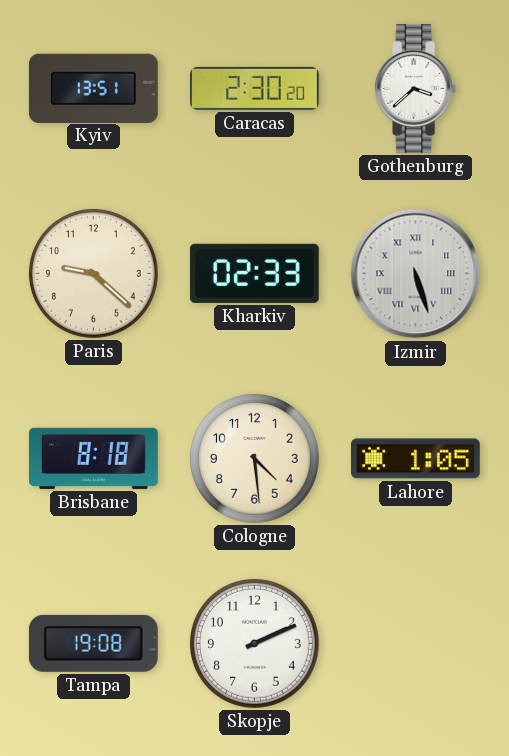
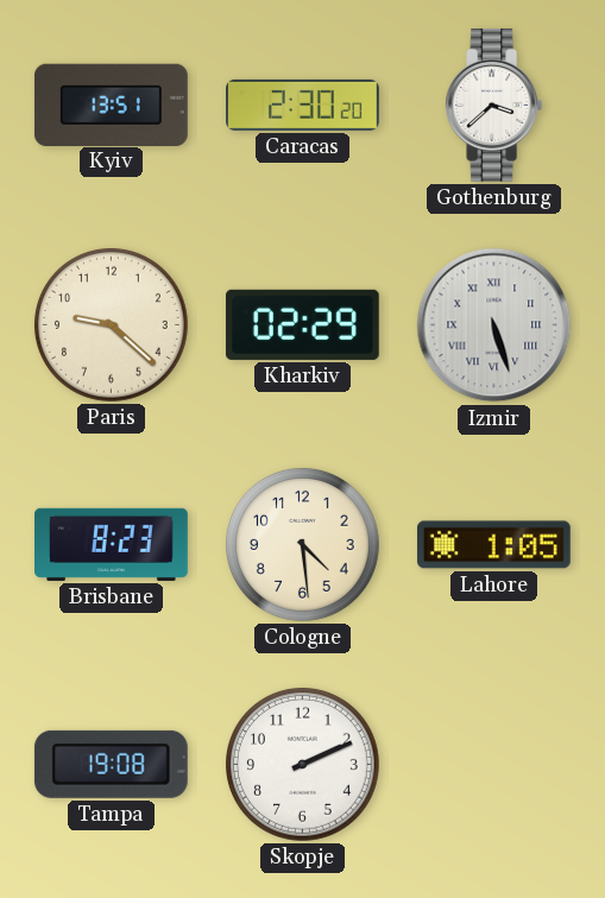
Kharkiv: 02:33 -> 02:29 (302, 324)
Brisbane: 8:18 -> 8:23 (112, 544)
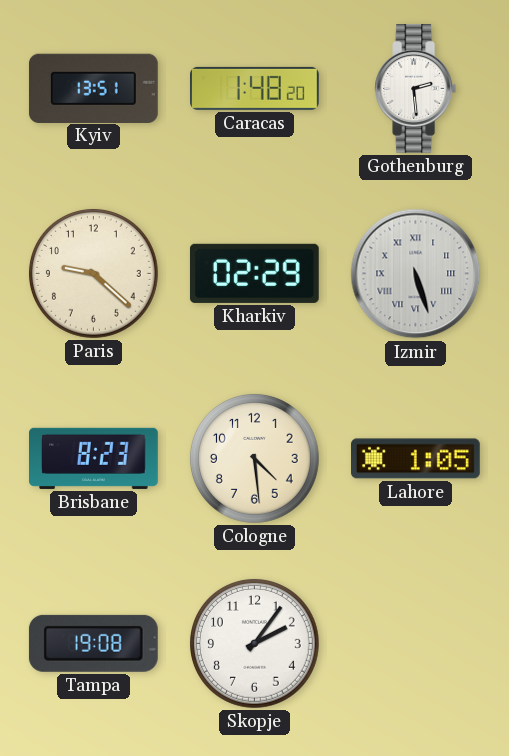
Caracas: 2:30 -> 1:48 (255, 88)
Gothenburg: 3:38 -> 2:29 (416, 89)
Skopje: 2:11 -> 2:06 (254, 643)
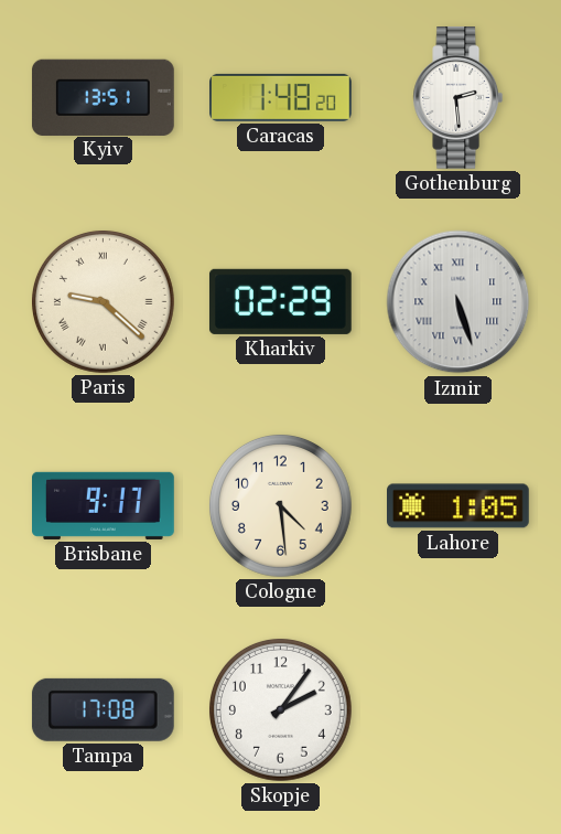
Paris numerals: Arabic -> Roman (103, 301)
Brisbane: 8:23 -> 9:17 (104, 505)
Tampa: 19:08 -> 17:08 (103, 709)
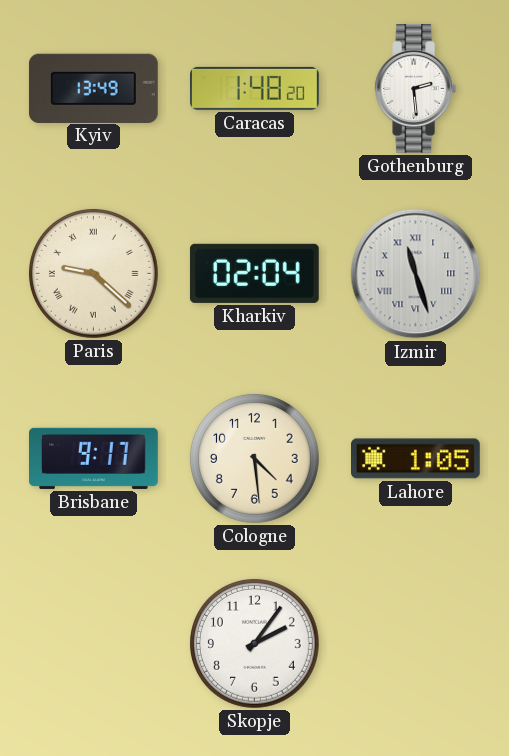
Kyiv: 13:51 -> 13:49 (93, 88)
Kharkiv: 02:29 -> 02:04 (254, 273)
Izmir: 5:27 -> 11:27 (416, 274)
Tampa: 17:08 -> none (103, 709)
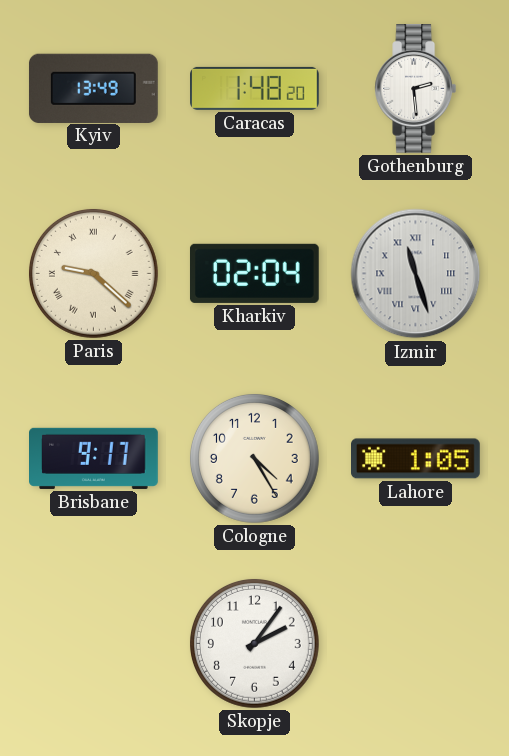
Cologne: 4:29 -> 4:25 (254, 458)
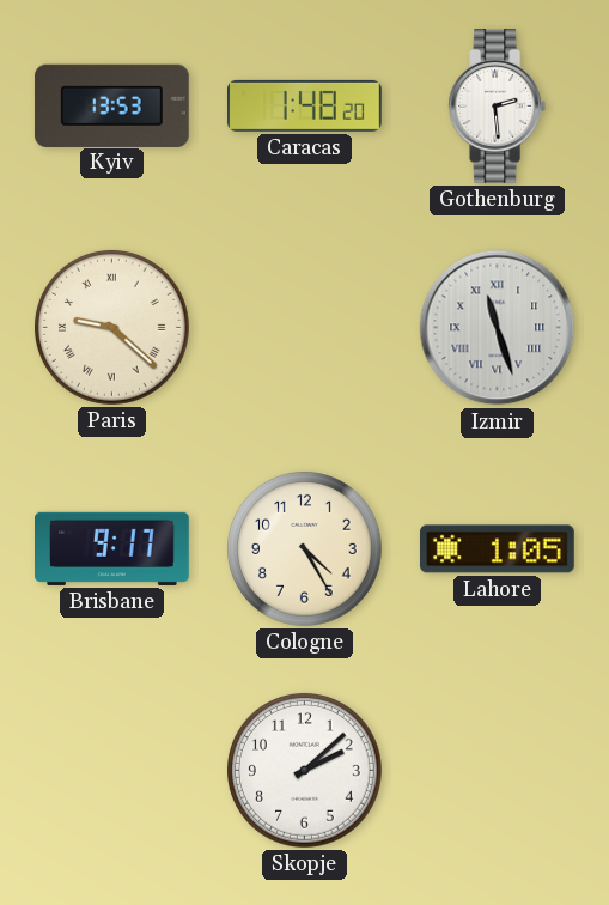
Kyiv: 13:49 -> 13:53 (111, 105)
Kharkiv: 02:04 -> none (254, 273)
Skopje: 2:06 -> 2:08 (304, 770)
